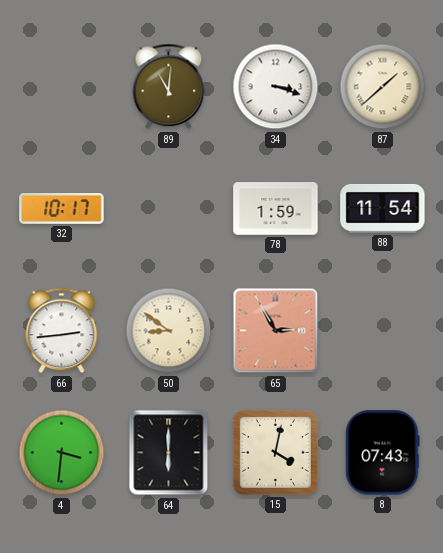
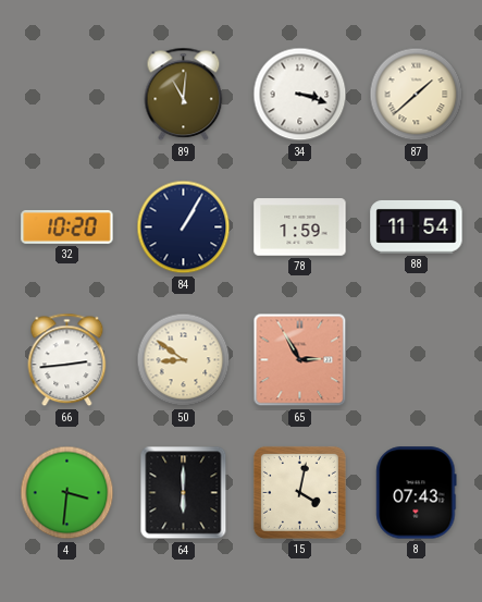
32: 10:17 -> 10:20 (67, 228)
84: none -> 1:05 (184, 228)
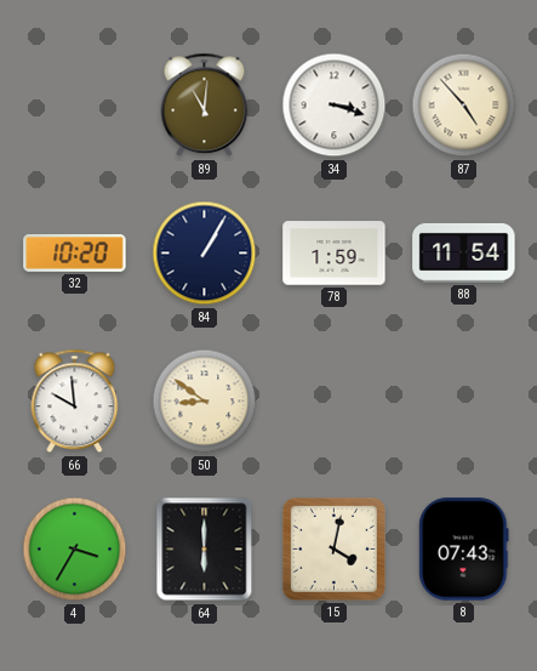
87: 1:38 -> 4:53 (464, 106)
66: 2:44 -> 9:59 (75, 402)
65: 2:55 -> none (300, 360)
4: 3:31 -> 3:35 (75, 550)
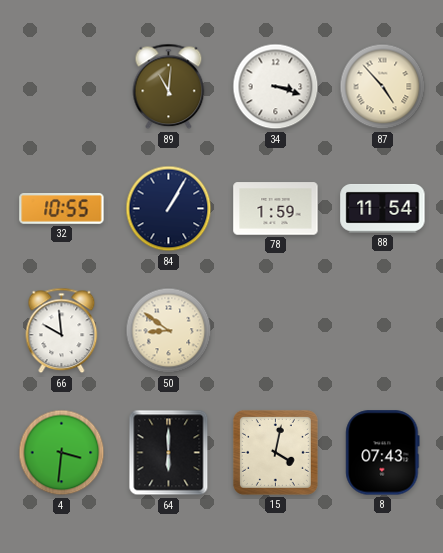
32: 10:20 -> 10:55 (62, 209)
4: 3:35 -> 3:31 (62, 453)
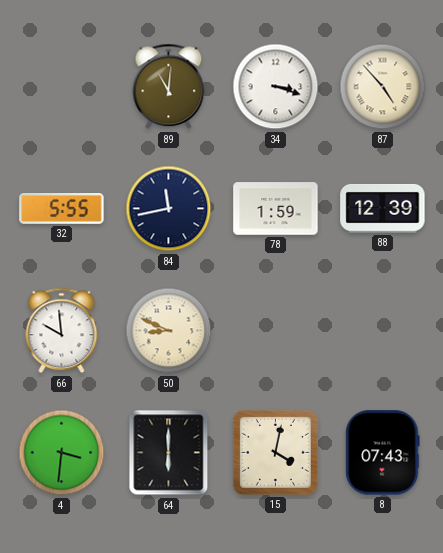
32: 10:55 -> 5:55 (62, 209)
84: 1:05 -> 11:43 (169, 209)
88: 11:54 -> 12:39 (383, 208)
50: 8:51 -> 8:49 (169, 331)
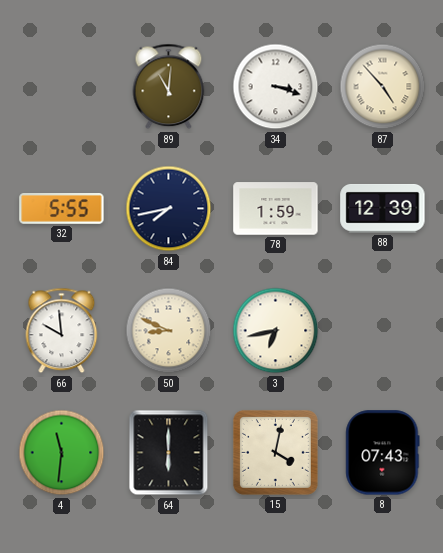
84: 11:43 -> 7:43 (169, 209)
3: none -> 6:43 (276, 331)
4: 3:31 -> 11:31 (62, 453)
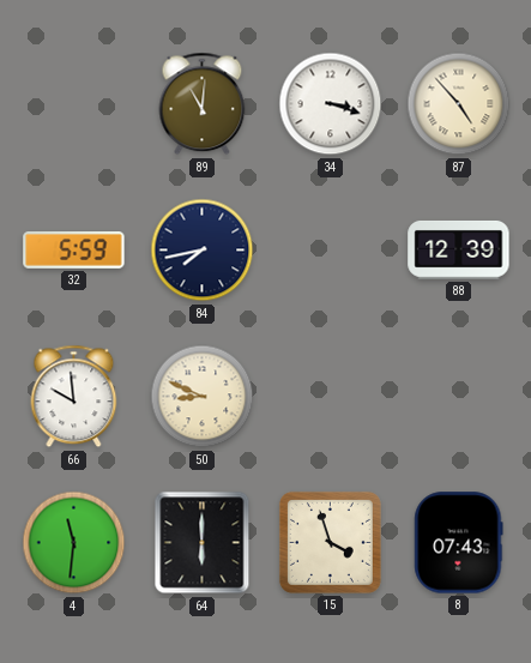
32: 5:55 -> 5:59 (74, 251)
78: 1:59 -> none (276, 209)
3: 6:43 -> none (276, 331)
15: 4:02 -> 3:57 (330, 542)
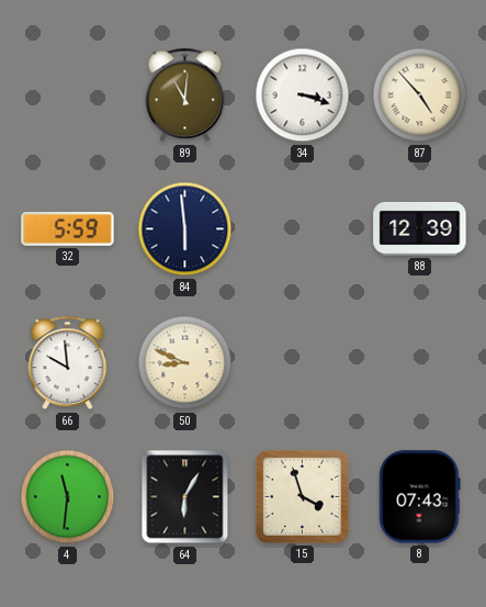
84: 7:43 -> 5:59 (185, 229)
64: 6:00 -> 6:05 (185, 497)
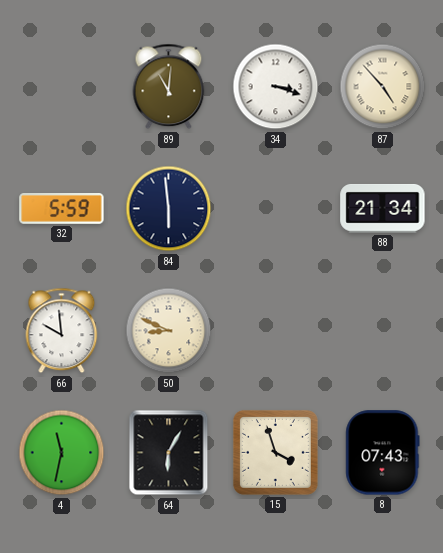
88: 12:39 -> 21:34 (383, 208)
4: 11:31 -> 11:32 (62, 453)
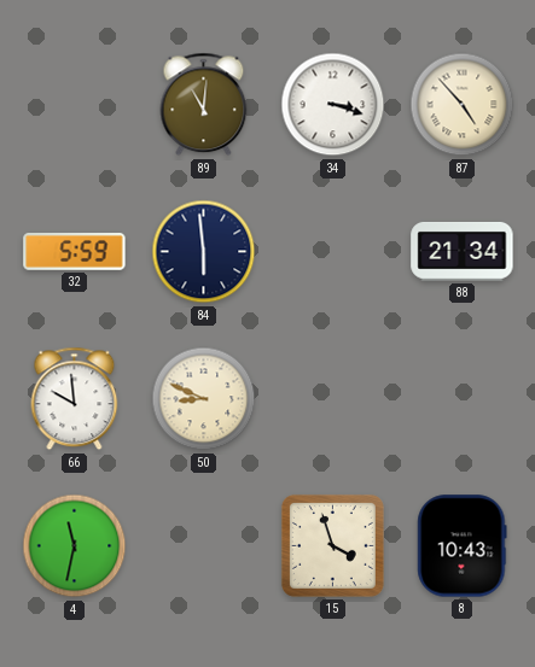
64: 6:05 -> none (169, 453)
8: 07:43 -> 10:43 (463, 546)
